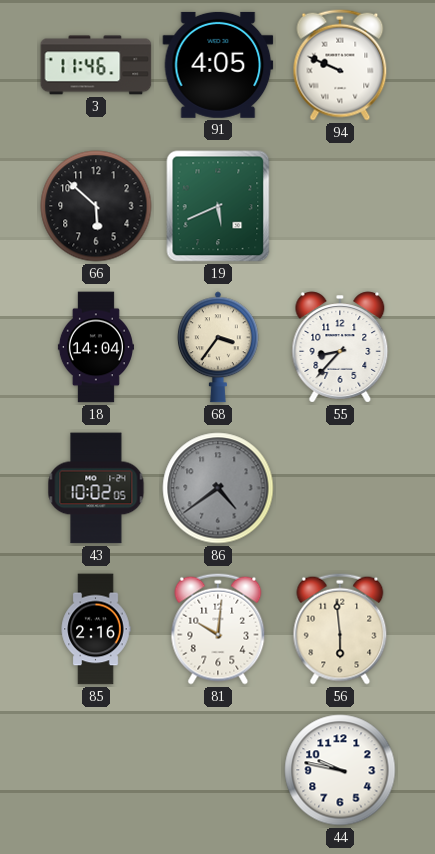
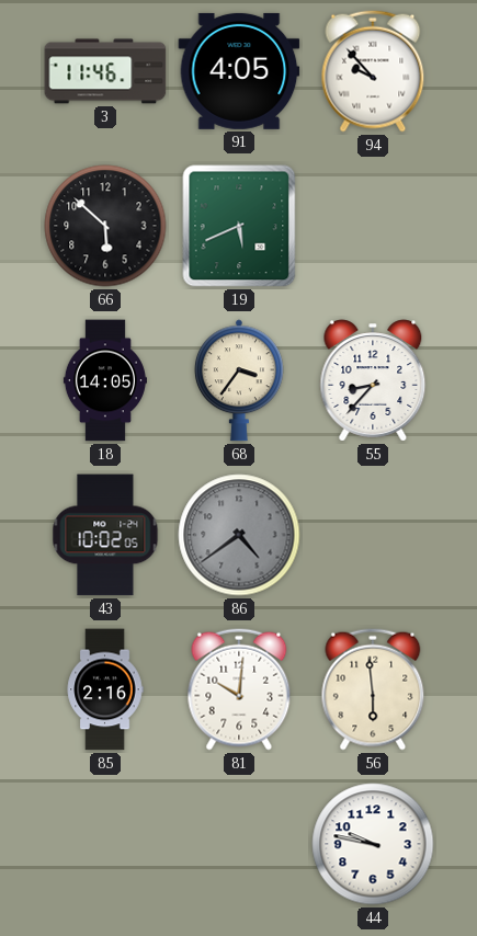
94: 9:49 -> 9:53 (373, 71)
18: 14:04 -> 14:05 (105, 380)
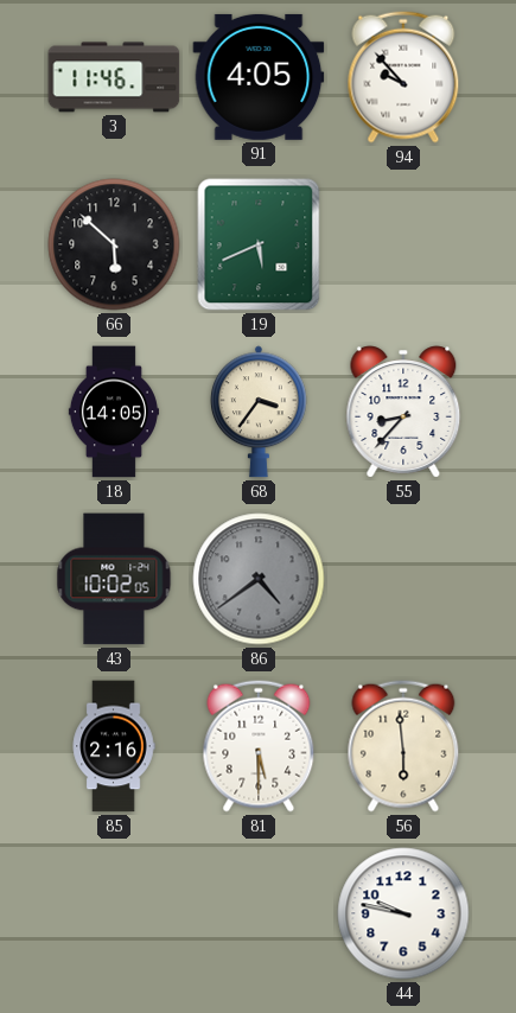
81: 10:01 -> 5:30 (259, 746)
